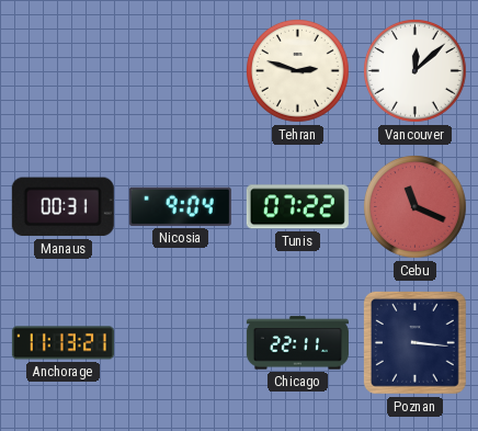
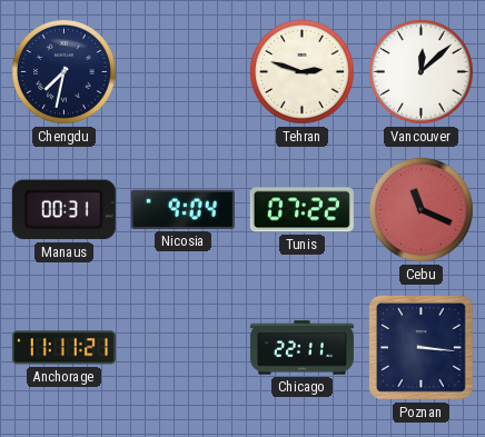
Chengdu: none -> 7:32 (65, 72)
Anchorage: 11:13 -> 11:11 (63, 348)
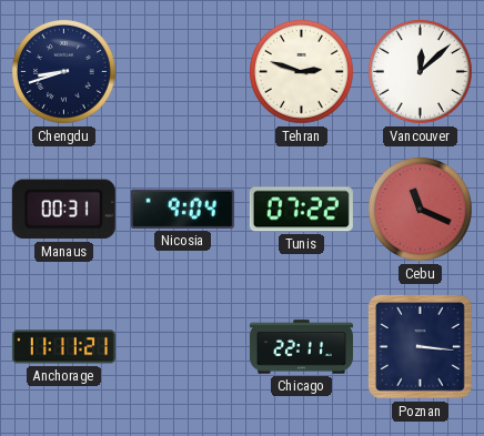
Chengdu: 7:32 -> 8:42 (64, 72)
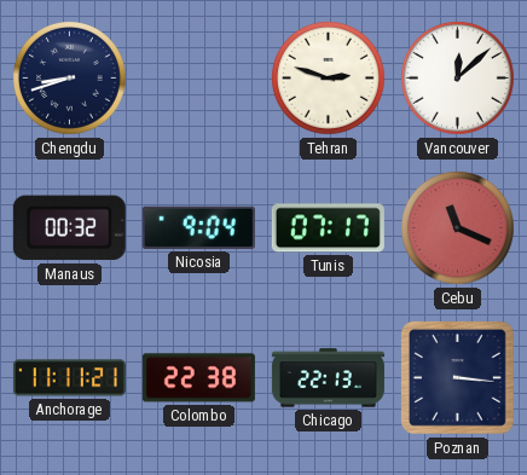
Manaus: 00:31 -> 00:32 (69, 228)
Tunis: 07:22 -> 07:17 (328, 228)
Colombo: none -> 22:38 (198, 378)
Chicago: 22:11 -> 22:13 (328, 378)
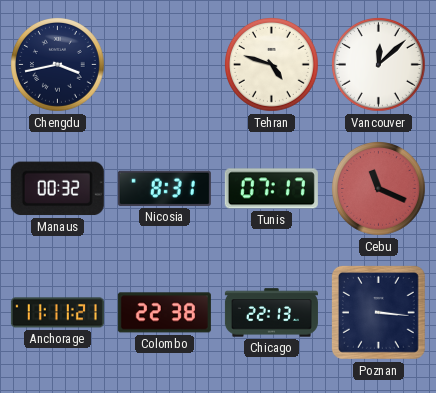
Chengdu: 8:42 -> 3:43 (58, 65)
Tehran: 2:48 -> 4:48 (272, 65)
Nicosia: 9:04 -> 8:31 (164, 188)
